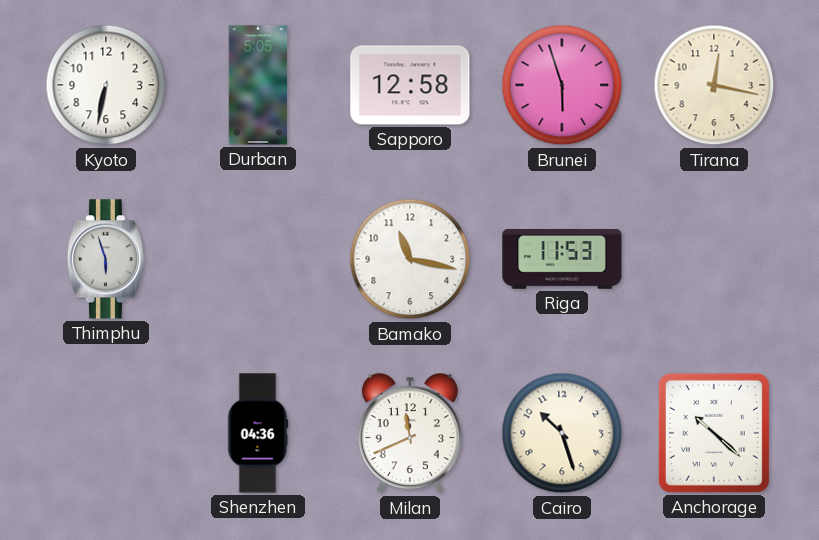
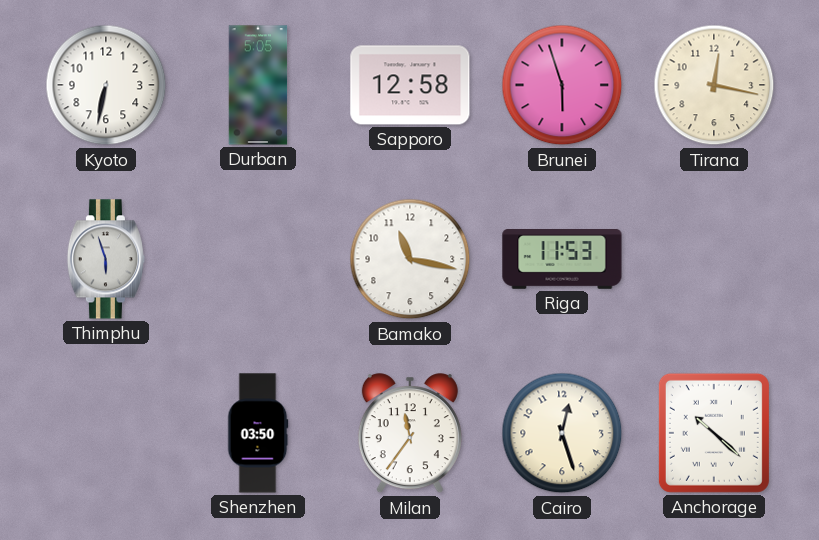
Shenzhen: 04:36 -> 03:50 (258, 433)
Milan: 11:41 -> 11:36 (410, 434)
Cairo: 10:27 -> 12:27 (562, 433)
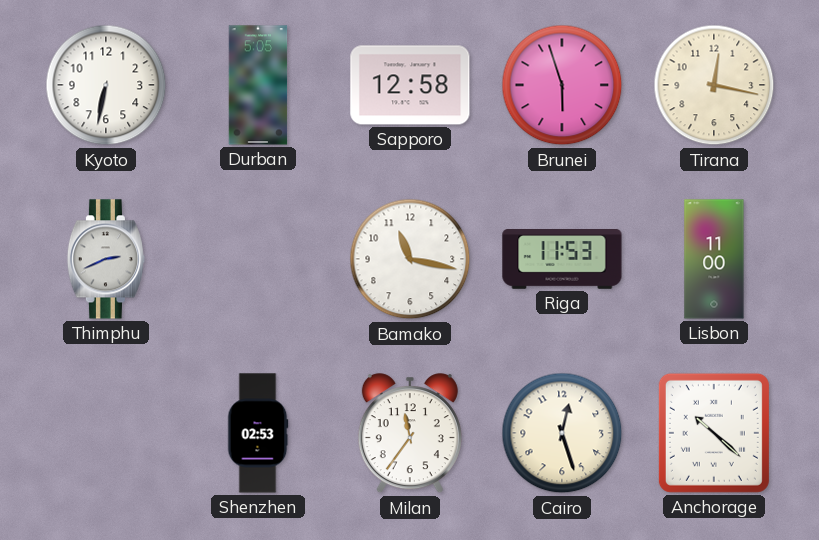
Thimphu: 5:57 -> 2:41 (106, 259)
Lisbon: none -> 11:00 (714, 259)
Shenzhen: 03:50 -> 02:53 (258, 433)
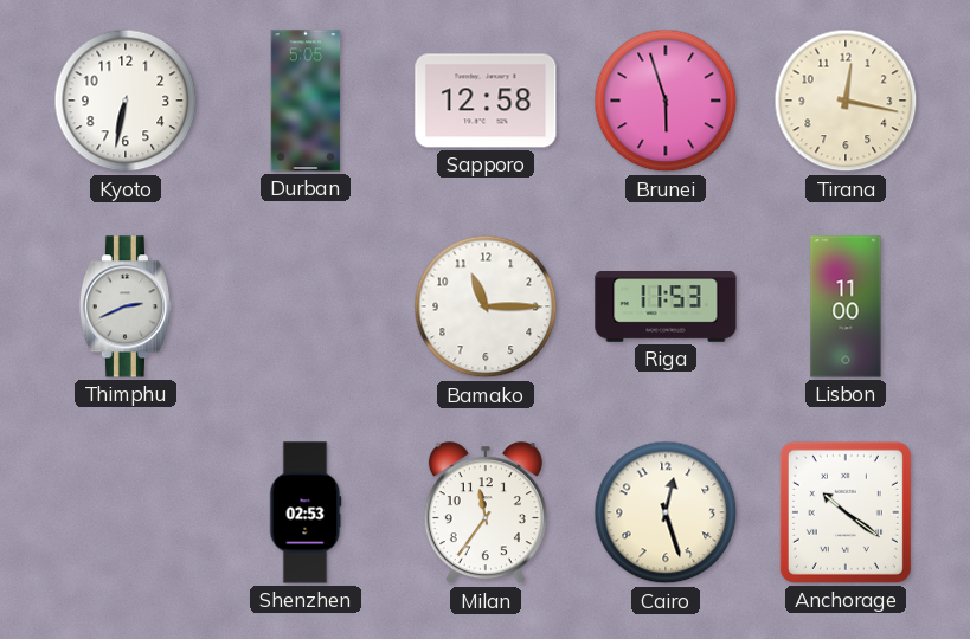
Bamako: 11:17 -> 11:15 (486, 306)
Anchorage: 10:22 -> 10:21 (846, 512)
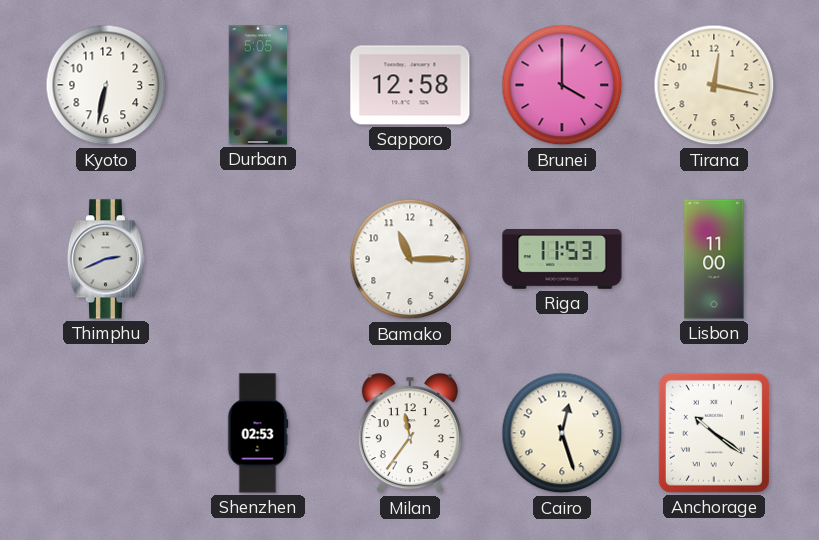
Brunei: 5:57 -> 4:00 (562, 85)
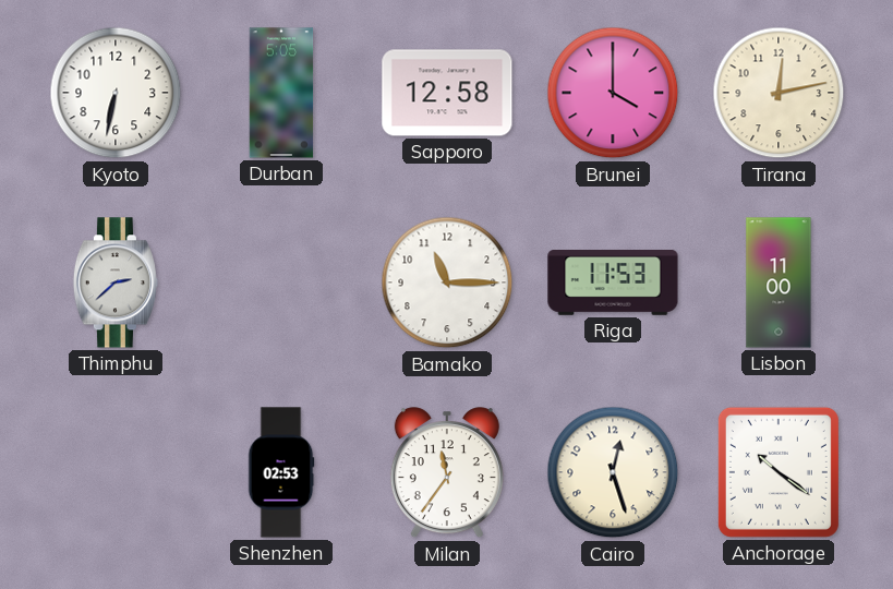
Tirana: 12:17 -> 12:13 (779, 93)
Thimphu: 2:41 -> 2:38 (116, 283)
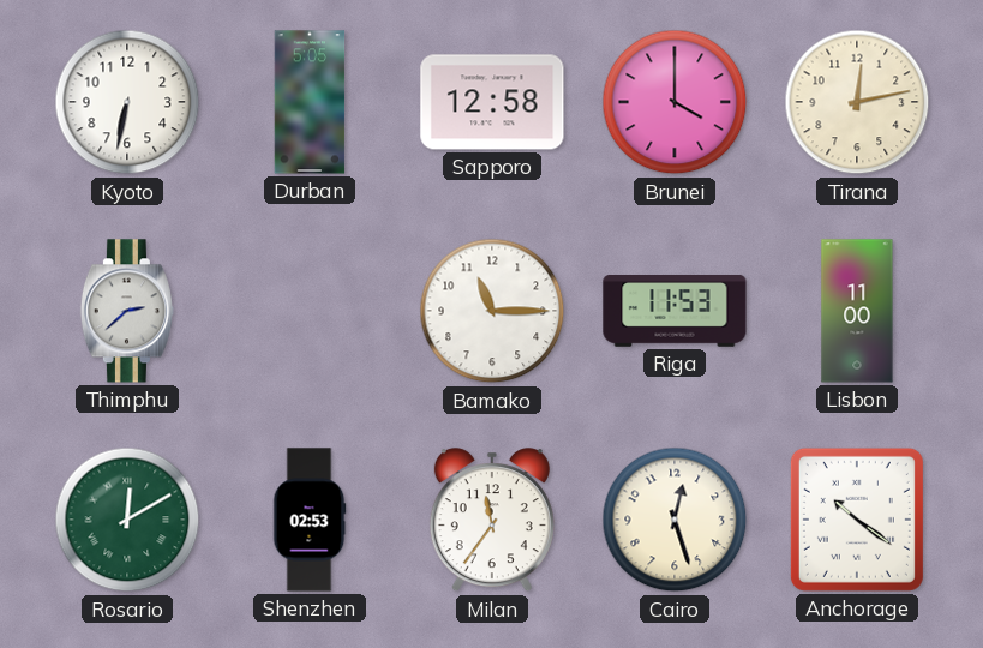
Rosario: none -> 12:10 (127, 520)
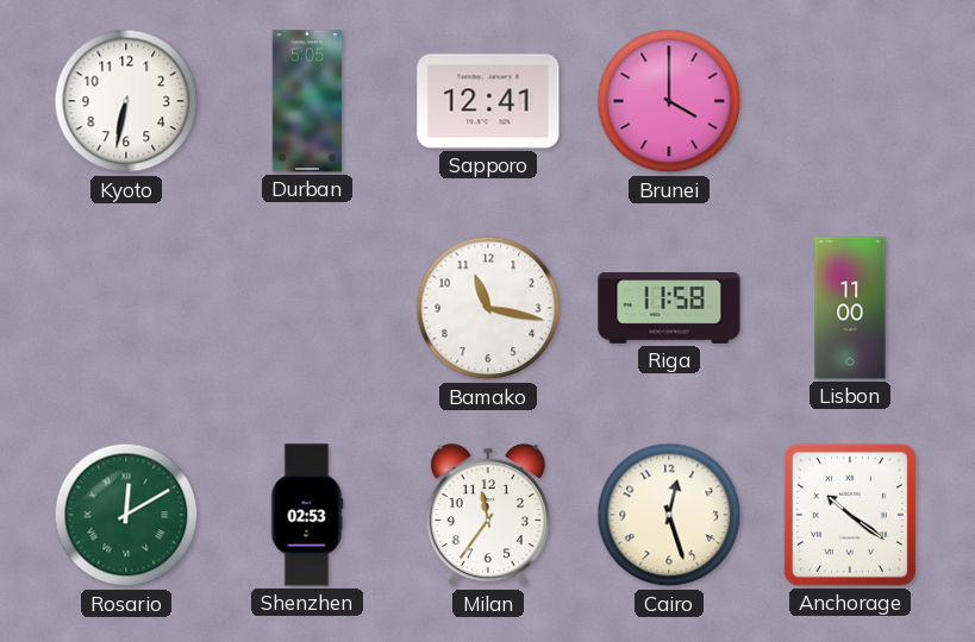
Sapporo: 12:58 -> 12:41 (488, 101)
Tirana: 12:13 -> none (857, 102)
Thimphu: 2:38 -> none (127, 311)
Bamako: 11:15 -> 11:17 (488, 308)
Riga: 11:53 -> 11:58 (669, 308)
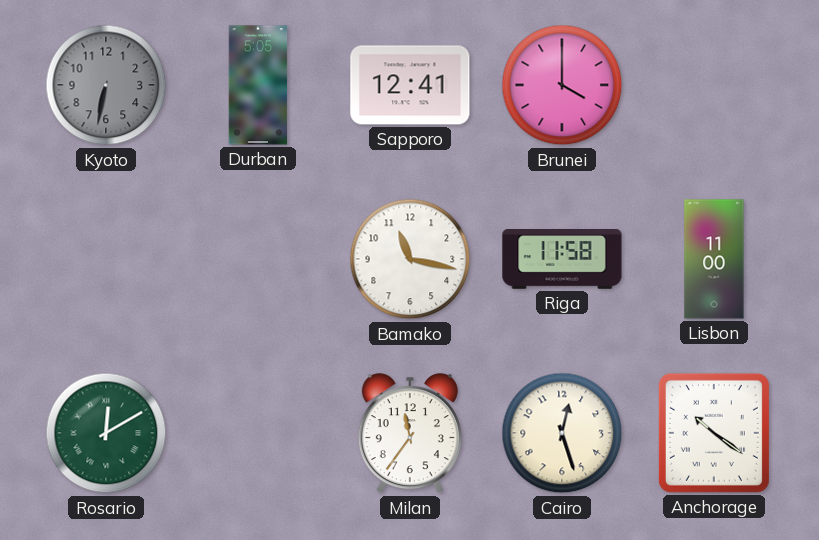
Kyoto dial: white -> grey (106, 85)
Shenzhen: 02:53 -> none (307, 515)
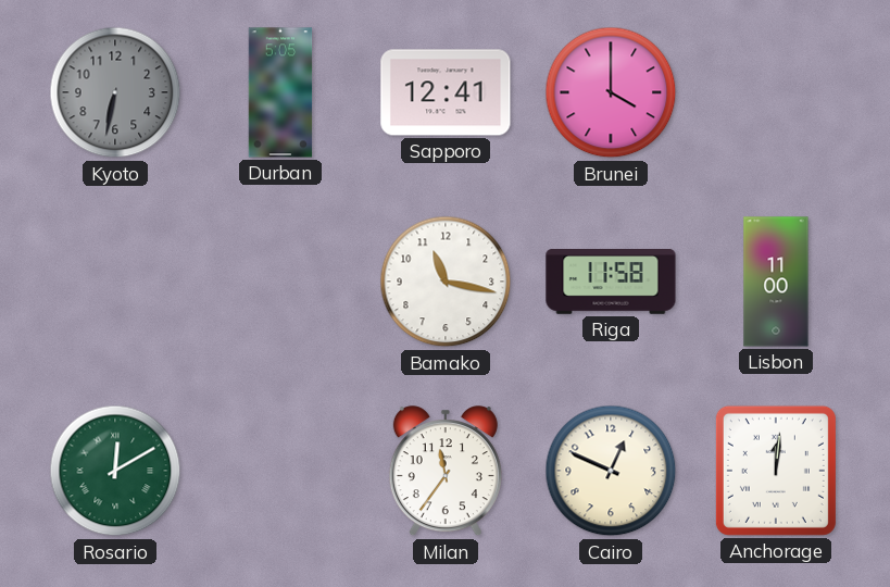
Cairo: 12:27 -> 12:49 (611, 471)
Anchorage: 10:21 -> 12:01 (776, 471)
